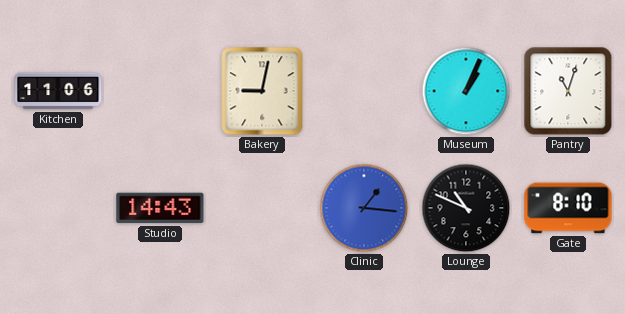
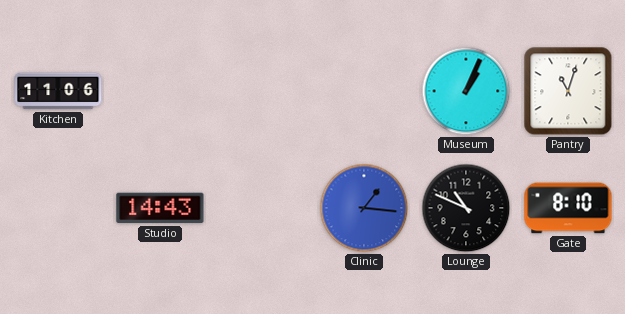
Bakery: 9:02 -> none (262, 91)
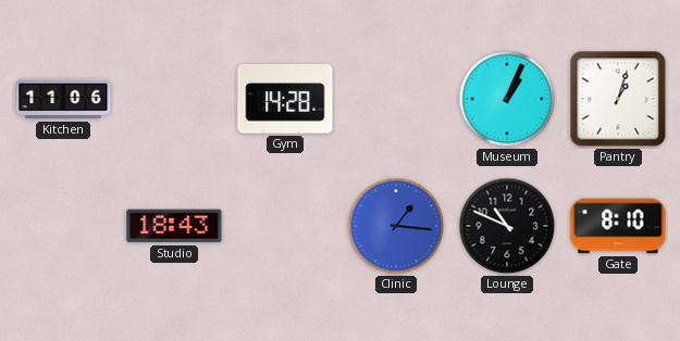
Gym: none -> 14:28 (285, 99)
Pantry: 11:03 -> 1:03 (618, 99)
Studio: 14:43 -> 18:43 (174, 226)
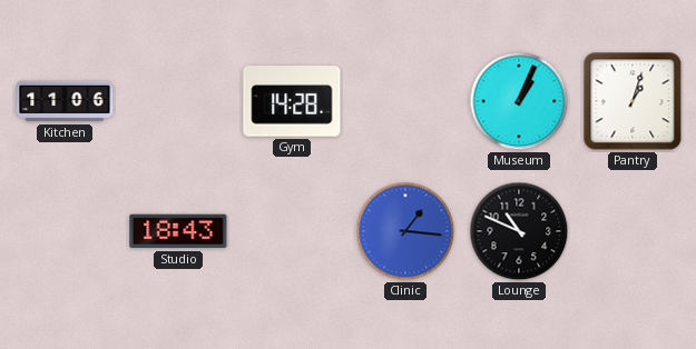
Gate: 8:10 -> none (618, 226)
